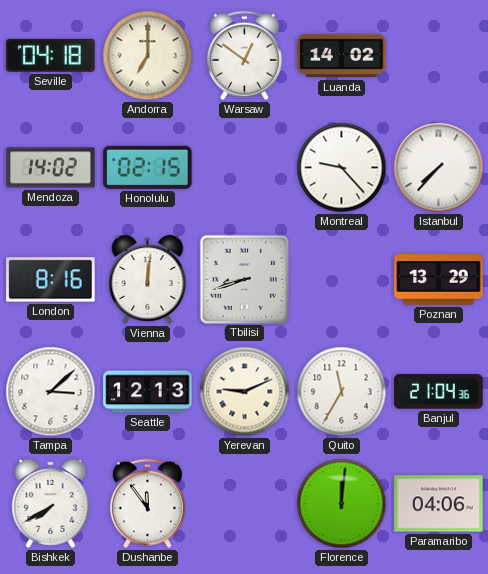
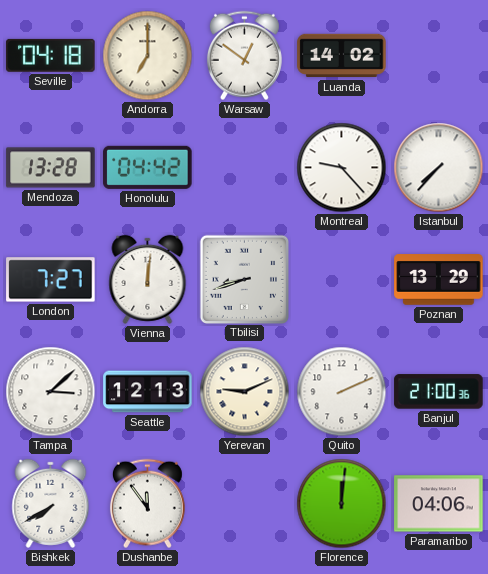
Mendoza: 14:02 -> 13:28 (51, 168)
Honolulu: 02:15 -> 04:42 (148, 167)
London: 8:16 -> 7:27 (51, 280)
Quito: 11:35 -> 2:11 (342, 392)
Banjul: 21:04 -> 21:00 (439, 392)
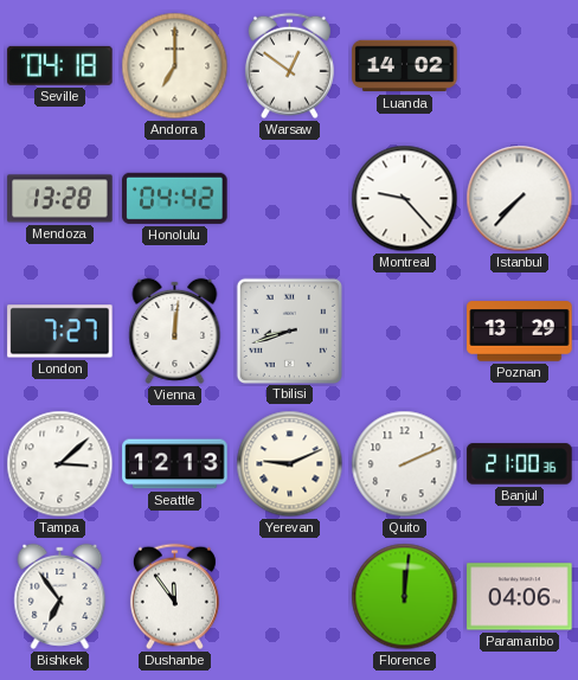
Bishkek: 7:40 -> 6:54 (60, 596)
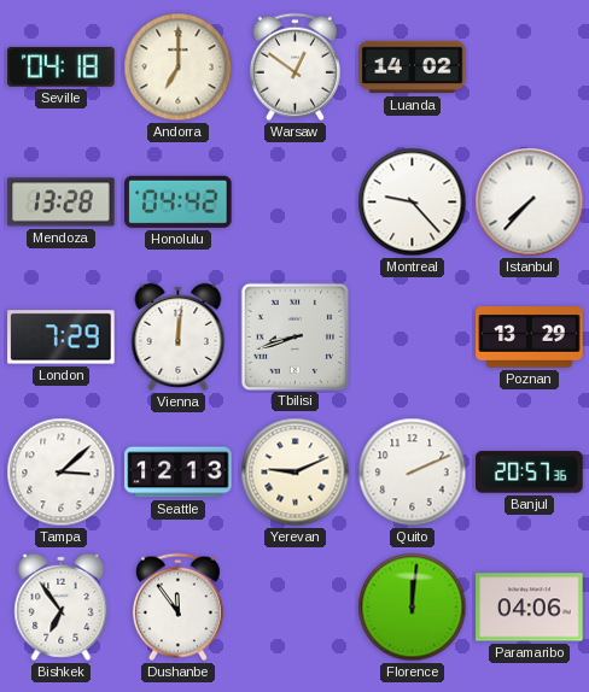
London: 7:27 -> 7:29 (62, 338)
Banjul: 21:00 -> 20:57 (530, 473)
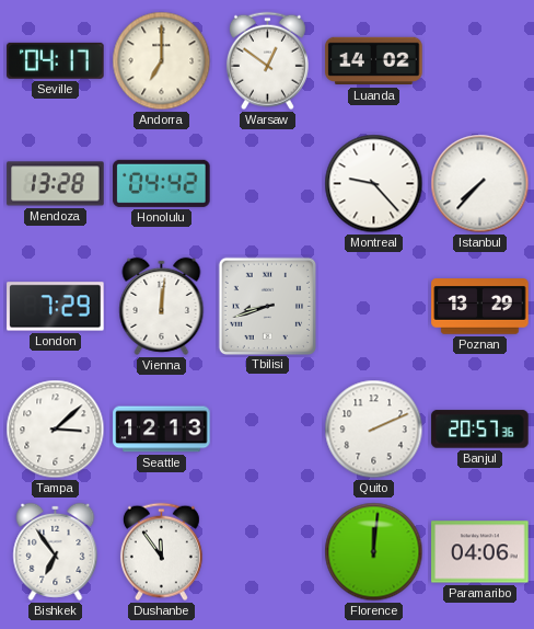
Seville: 04:18 -> 04:17 (56, 60)
Yerevan: 9:11 -> none (296, 473)
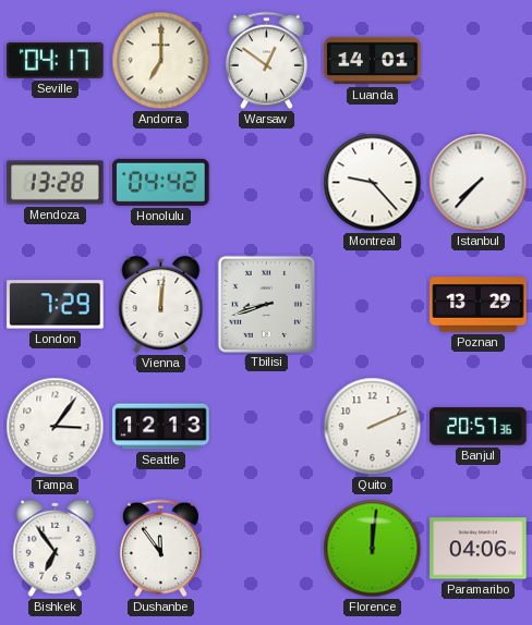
Luanda: 14:02 -> 14:01 (373, 61)
Tampa: 3:08 -> 3:06 (56, 427)
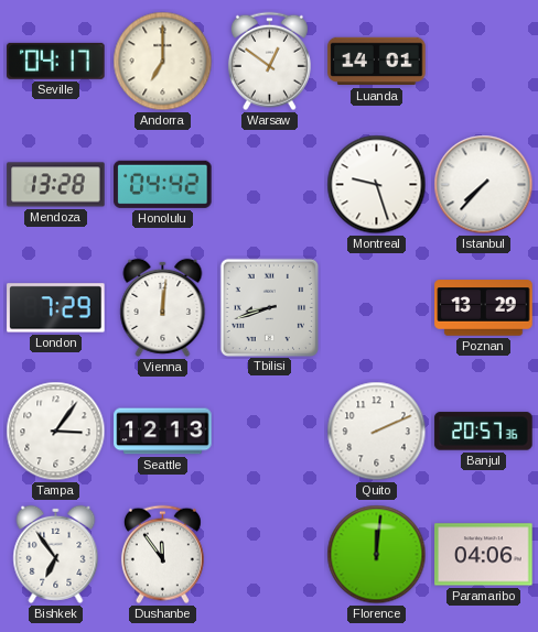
Montreal: 9:23 -> 9:27 (377, 185)
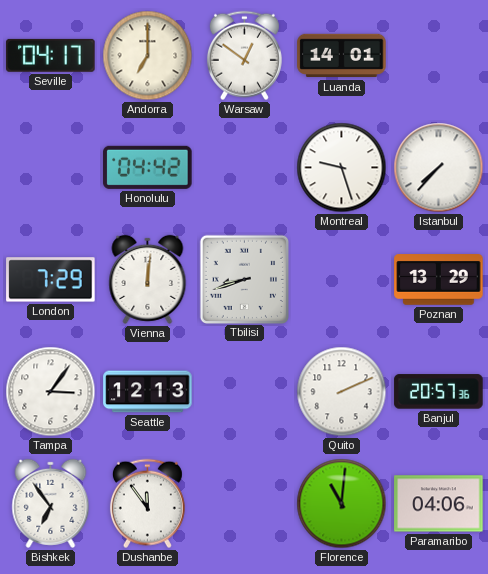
Mendoza: 13:28 -> none (56, 185)
Florence: 12:01 -> 11:01 (342, 504)
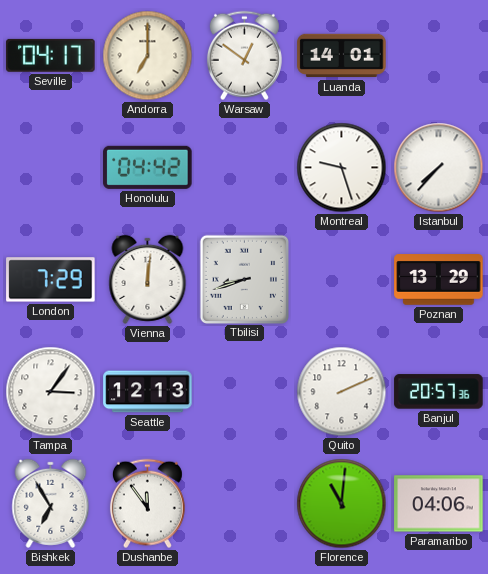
Bishkek: 6:54 -> 6:55 (51, 503)
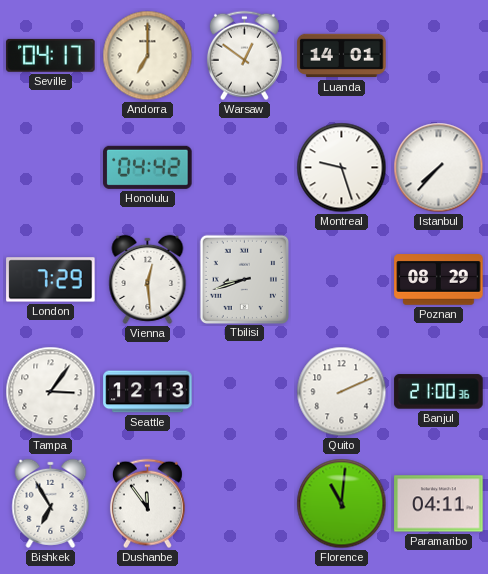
Vienna: 12:01 -> 12:29 (148, 279)
Poznan: 13:29 -> 08:29 (439, 280)
Banjul: 20:57 -> 21:00 (439, 392)
Paramaribo: 04:06 -> 04:11 (439, 504)
